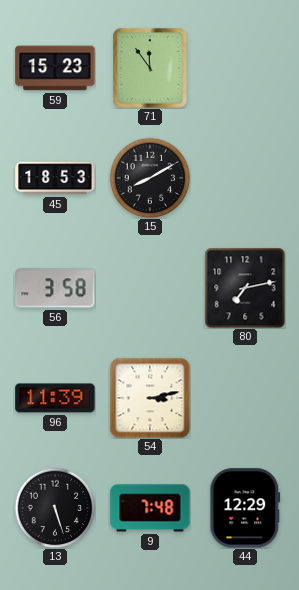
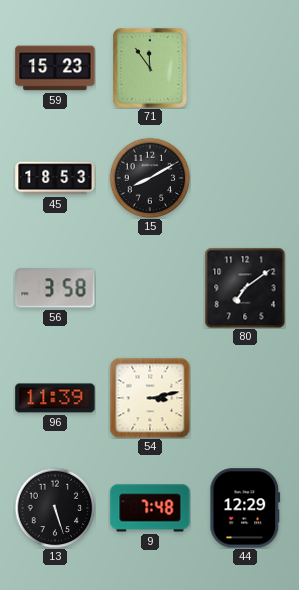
80: 7:13 -> 7:09 (245, 288)
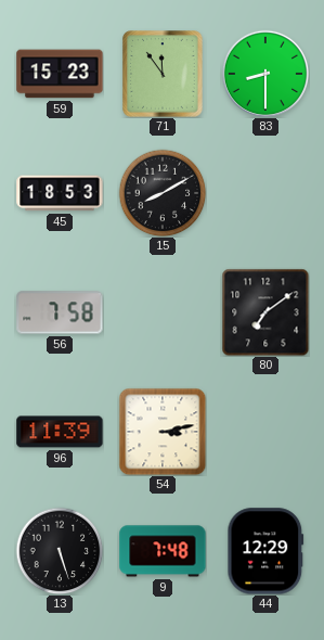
83: none -> 8:30 (264, 73)
56: 3:58 -> 7:58 (60, 312)
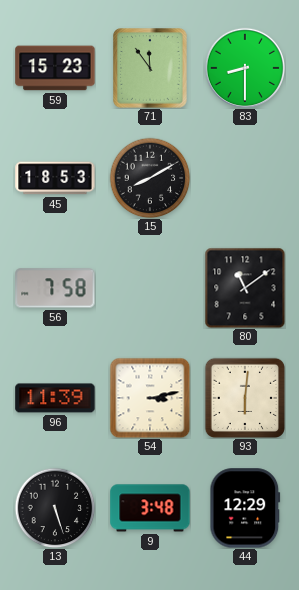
80: 7:09 -> 11:09 (245, 288)
93: none -> 6:01 (244, 397)
9: 7:48 -> 3:48 (150, 508)
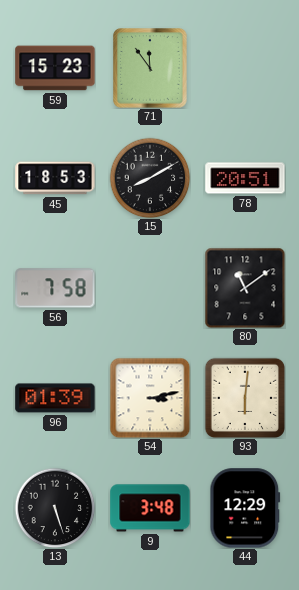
83: 8:30 -> none (244, 67)
78: none -> 20:51 (245, 178)
96: 11:39 -> 01:39 (55, 398)
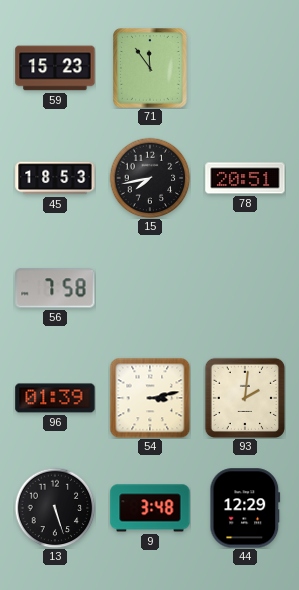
15: 8:10 -> 7:43 (150, 178)
80: 11:09 -> none (245, 288)
93: 6:01 -> 2:01 (244, 397)
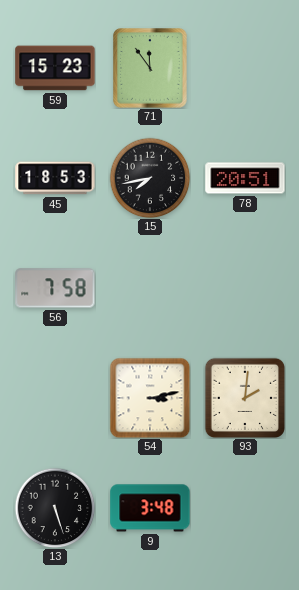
96: 01:39 -> none (55, 398)
44: 12:29 -> none (245, 508)
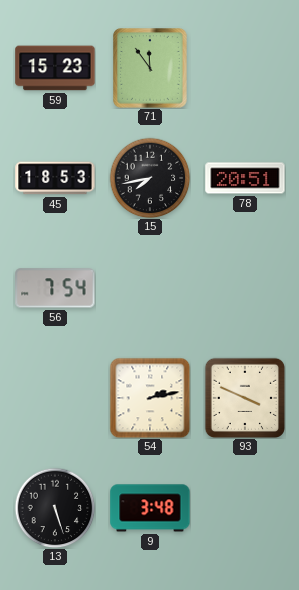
56: 7:58 -> 7:54 (55, 288)
54: 3:13 -> 2:13 (150, 398)
93: 2:01 -> 3:49 (244, 397)
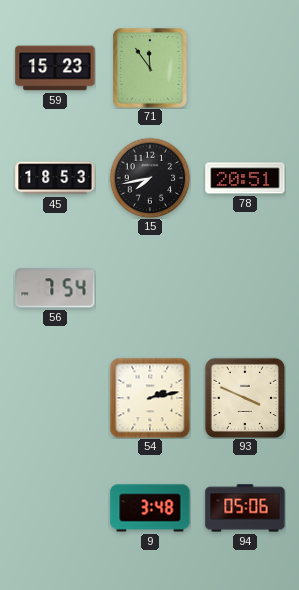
13: 5:27 -> none (55, 508)
94: none -> 05:06 (245, 508)
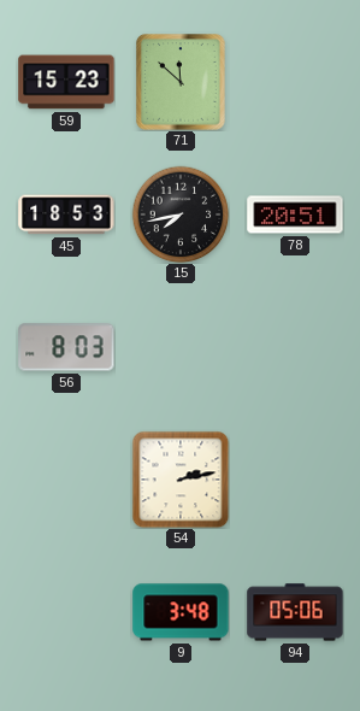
71: 11:54 -> 11:52 (181, 82)
56: 7:54 -> 8:03 (66, 347)
93: 3:49 -> none (244, 397)
